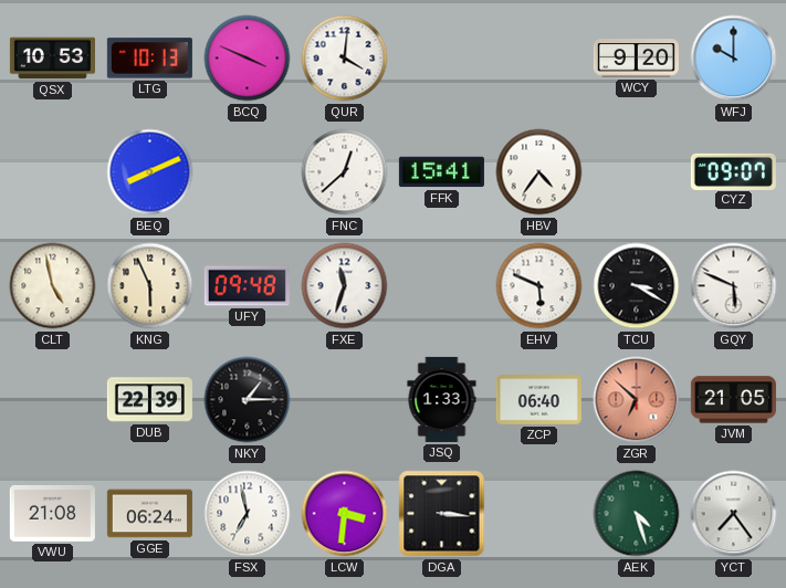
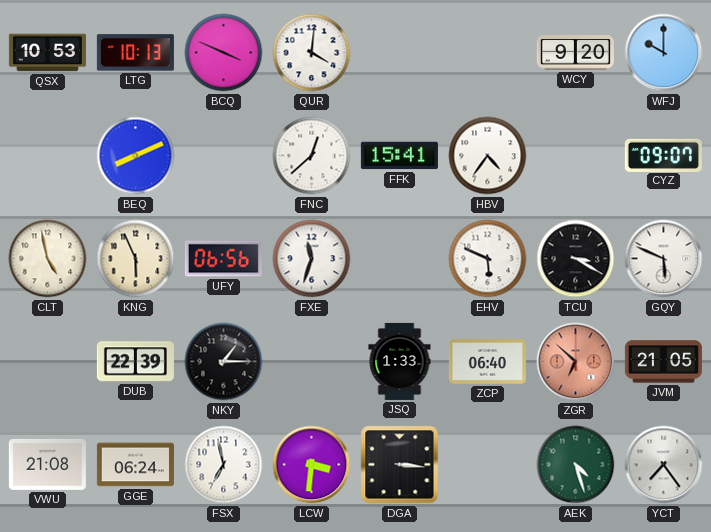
UFY: 09:48 -> 06:56 (223, 259)
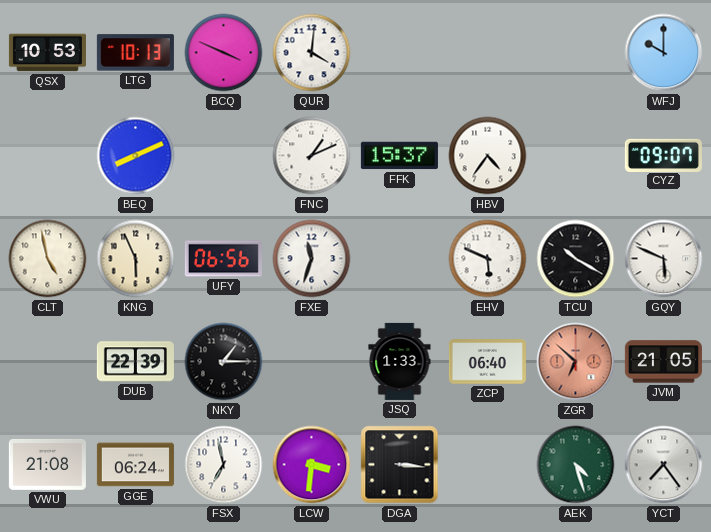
WCY: 9:20 -> none (575, 53)
FNC: 12:38 -> 1:11 (312, 156)
FFK: 15:41 -> 15:37 (399, 156)
TCU: 3:20 -> 10:20 (576, 259)
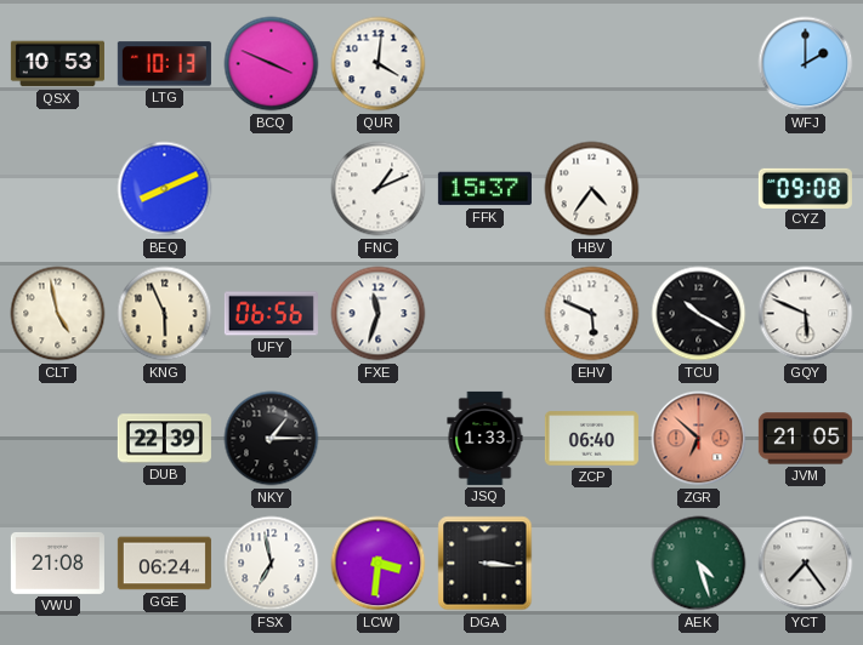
WFJ: 10:00 -> 2:00 (806, 64)
CYZ: 09:07 -> 09:08 (805, 188)
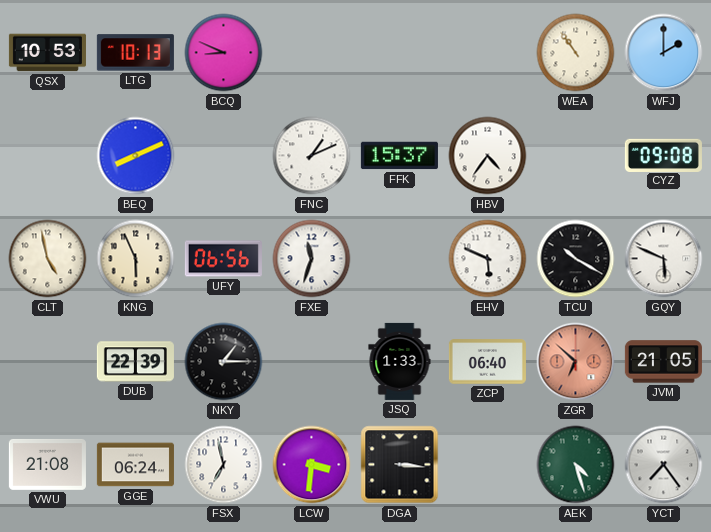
BCQ: 3:49 -> 8:49 (224, 53)
QUR: 4:01 -> none (379, 64)
WEA: none -> 10:54 (576, 53)
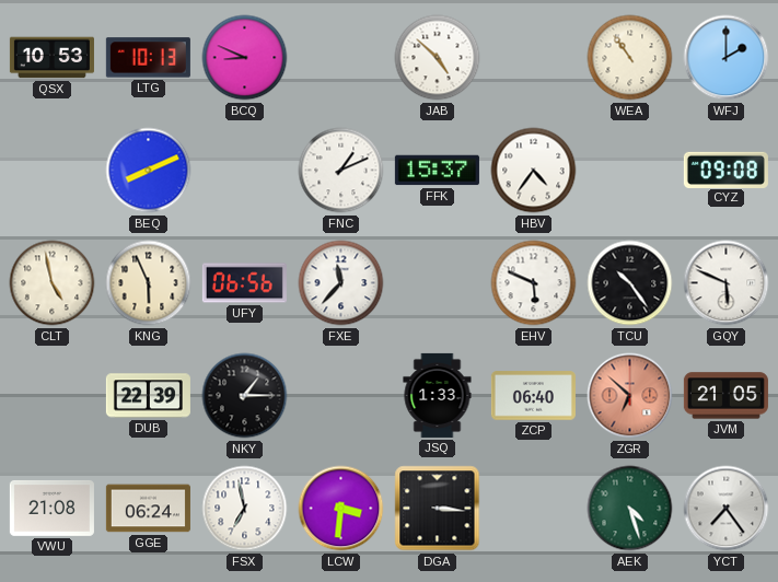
JAB: none -> 4:52 (438, 58)
FXE: 11:33 -> 11:37 (341, 283)
TCU: 10:20 -> 10:24 (630, 283)
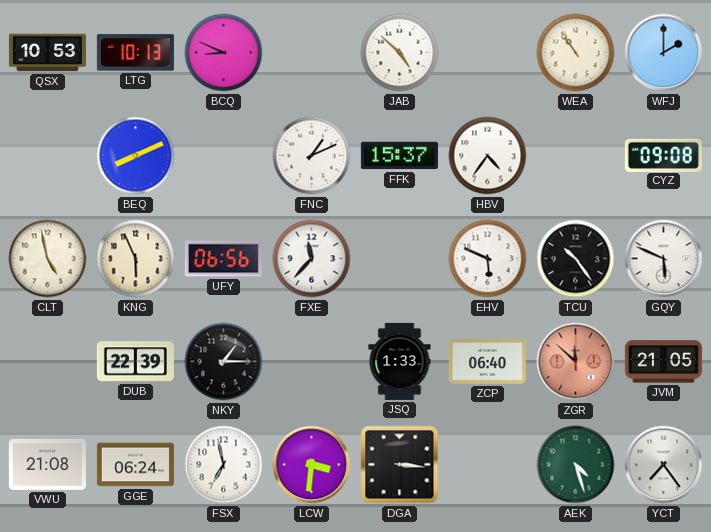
ZGR: 6:52 -> 11:52 (576, 362)
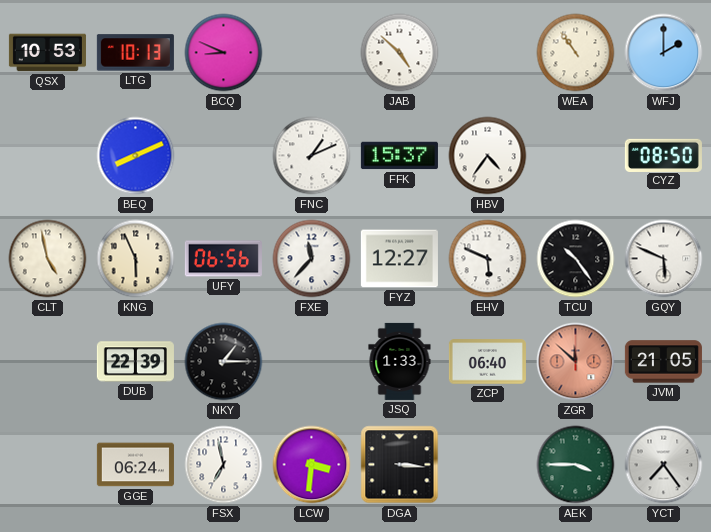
CYZ: 09:08 -> 08:50 (663, 155)
FYZ: none -> 12:27 (399, 259)
VWU: 21:08 -> none (47, 464)
AEK: 4:27 -> 3:45 (576, 465)
